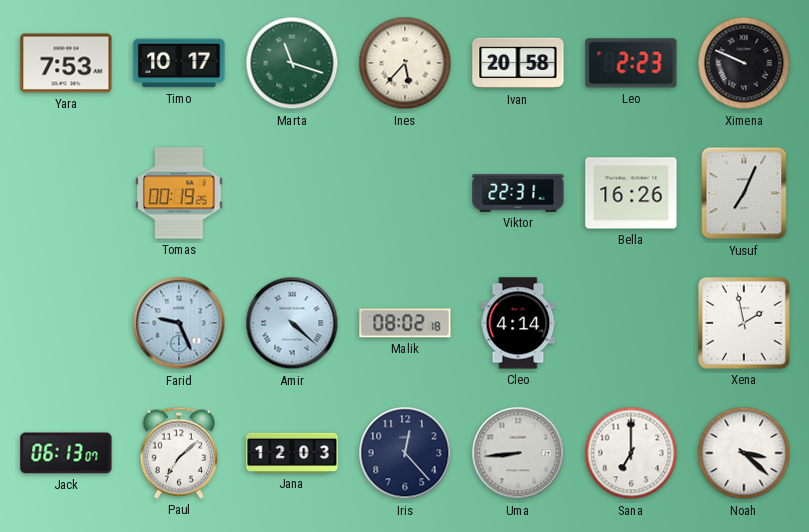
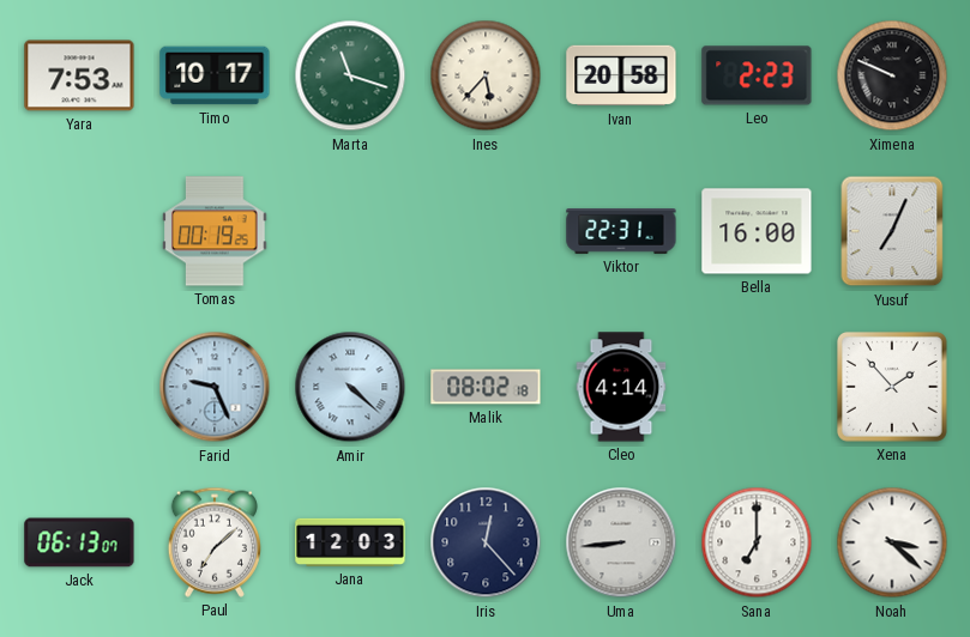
Bella: 16:26 -> 16:00 (757, 231)
Xena: 1:58 -> 1:53 (892, 387)
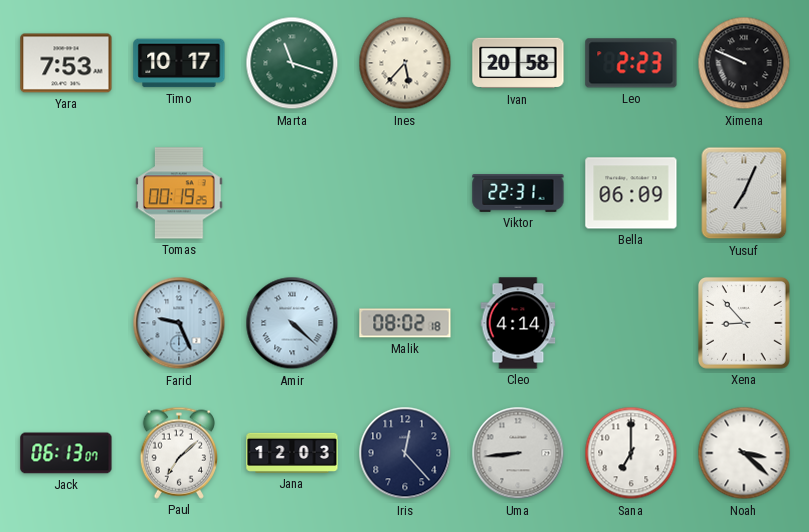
Bella: 16:00 -> 06:09 (631, 193)
Xena: 1:53 -> 8:53 (744, 323)
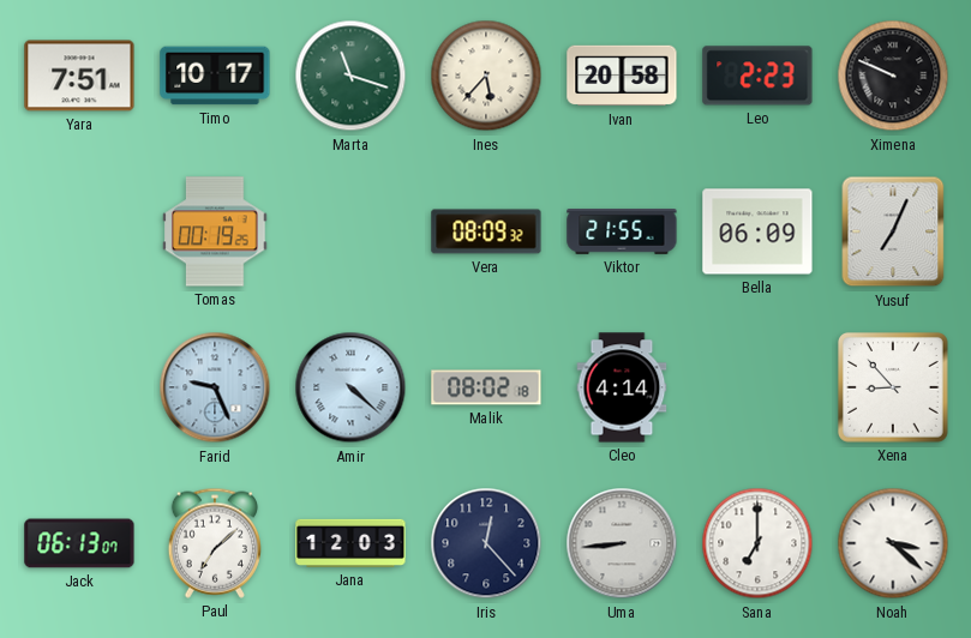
Yara: 7:53 -> 7:51 (79, 76)
Vera: none -> 08:09 (486, 231)
Viktor: 22:31 -> 21:55 (622, 233)
